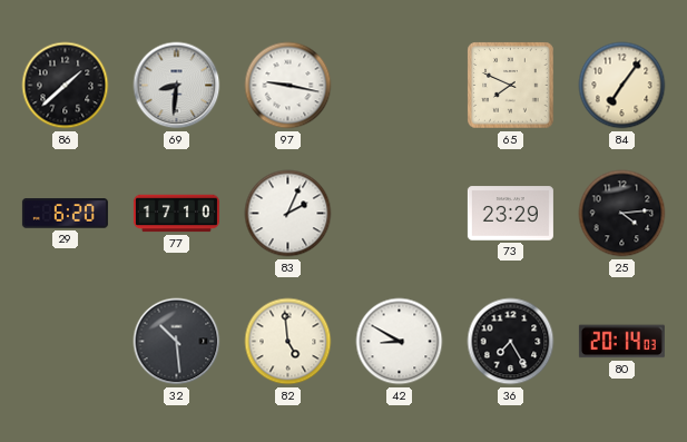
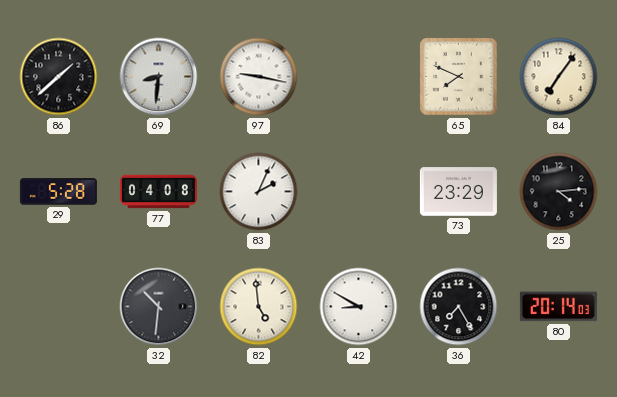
29: 6:20 -> 5:28 (58, 192)
77: 17:10 -> 04:08 (158, 192)
32: 10:29 -> 10:31 (159, 307)
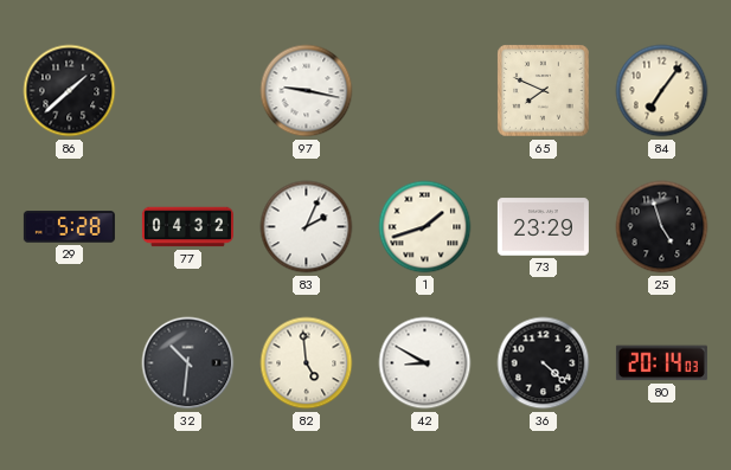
69: 8:31 -> none (159, 77)
77: 04:08 -> 04:32 (187, 227)
1: none -> 1:42 (425, 227)
25: 4:14 -> 4:57 (662, 227)
36: 7:25 -> 4:22 (544, 363)
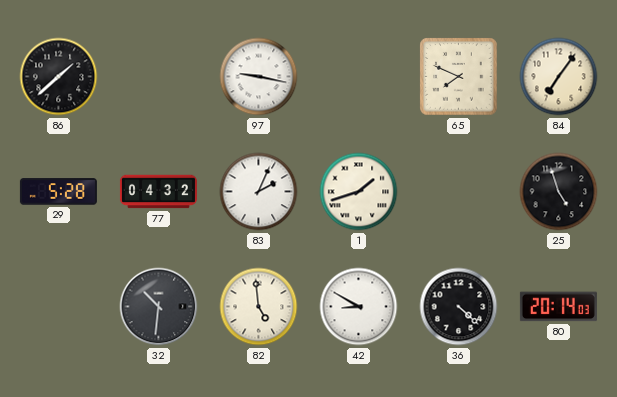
73: 23:29 -> none (543, 227)
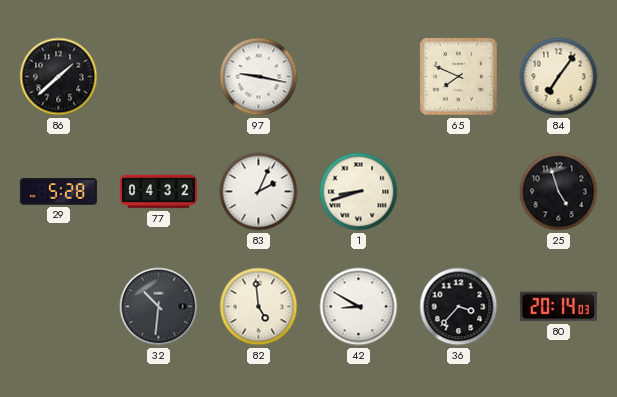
1: 1:42 -> 8:42 (359, 192)
36: 4:22 -> 3:37 (459, 307)
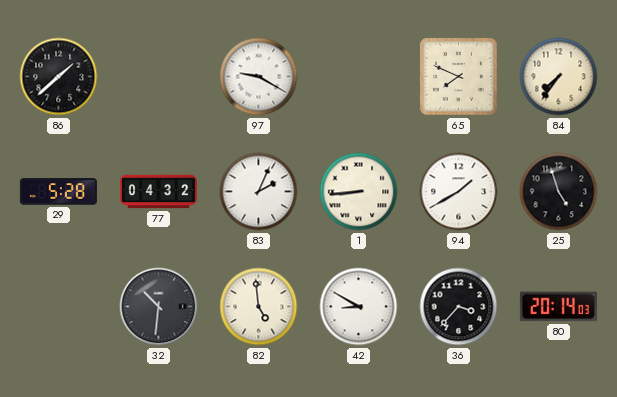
97: 9:17 -> 9:20 (259, 77)
84: 7:06 -> 7:36 (559, 77)
1: 8:42 -> 8:44 (359, 192)
94: none -> 1:40 (459, 192)
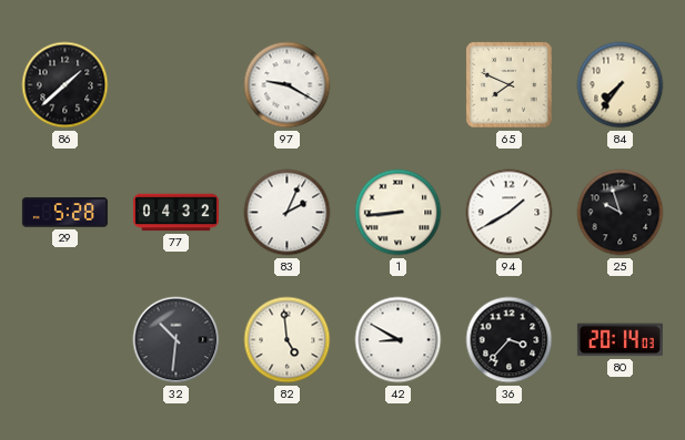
25: 4:57 -> 9:57 (621, 213)
